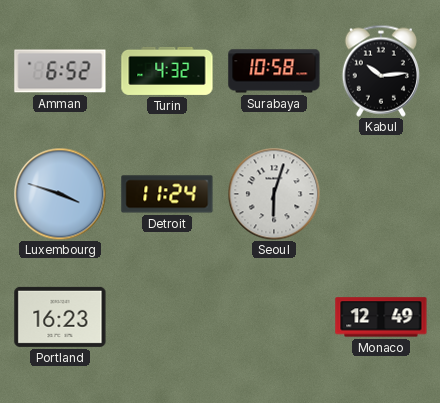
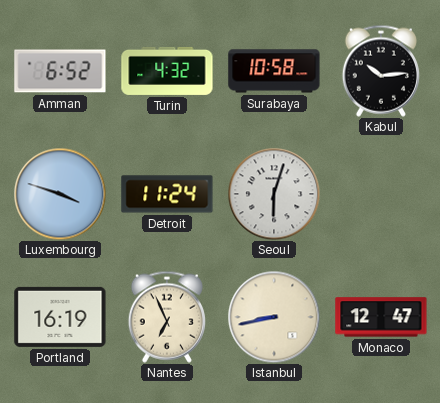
Portland: 16:23 -> 16:19 (60, 317)
Nantes: none -> 6:56 (167, 317)
Istanbul: none -> 8:43 (274, 317)
Monaco: 12:49 -> 12:47 (381, 317)
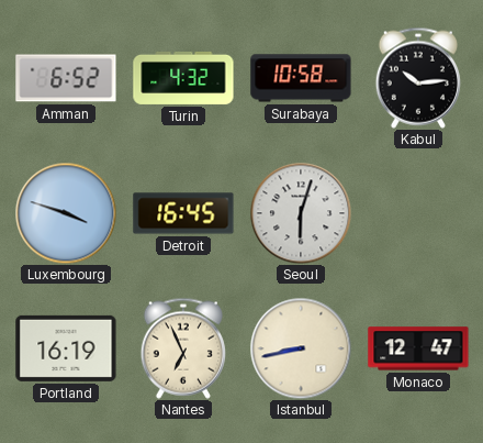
Detroit: 11:24 -> 16:45 (183, 213)
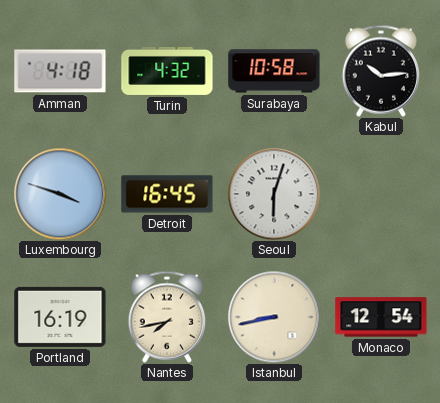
Amman: 6:52 -> 4:18 (60, 71)
Nantes: 6:56 -> 7:43 (167, 317)
Monaco: 12:47 -> 12:54 (381, 317)
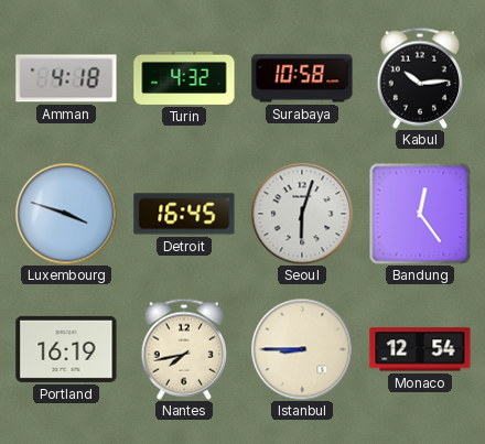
Bandung: none -> 12:24 (420, 214)
Istanbul: 8:43 -> 8:45 (302, 349)
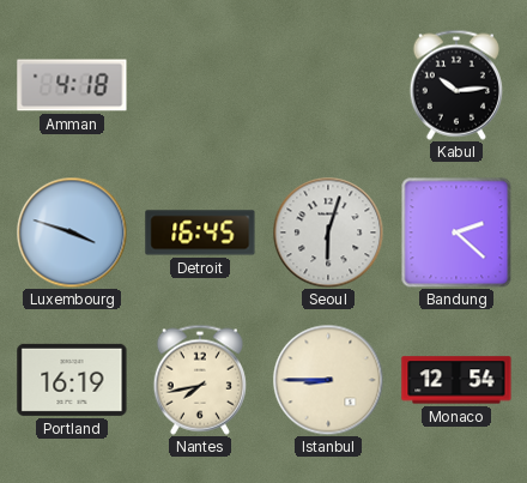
Turin: 4:32 -> none (184, 78)
Surabaya: 10:58 -> none (302, 78)
Bandung: 12:24 -> 2:22 (456, 233)
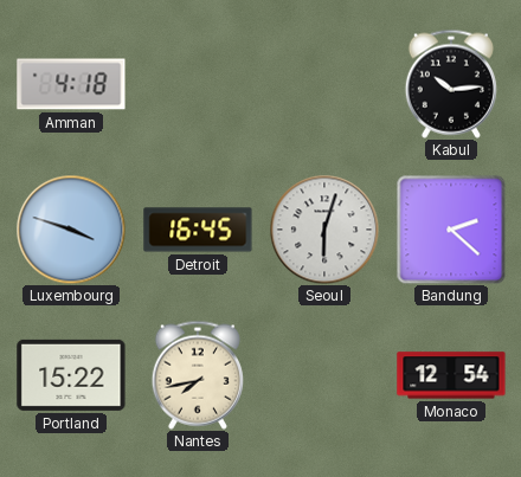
Portland: 16:19 -> 15:22 (71, 375)
Istanbul: 8:45 -> none (328, 380)
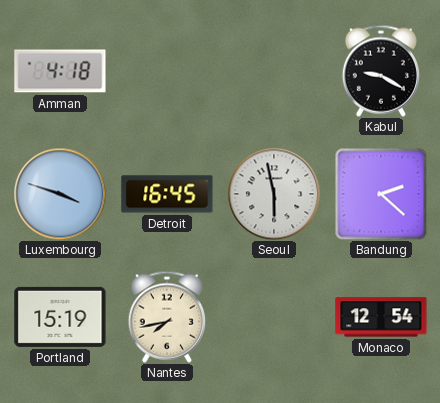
Kabul: 10:14 -> 9:20 (381, 71)
Seoul: 6:03 -> 5:58 (274, 194)
Portland: 15:22 -> 15:19 (60, 317)
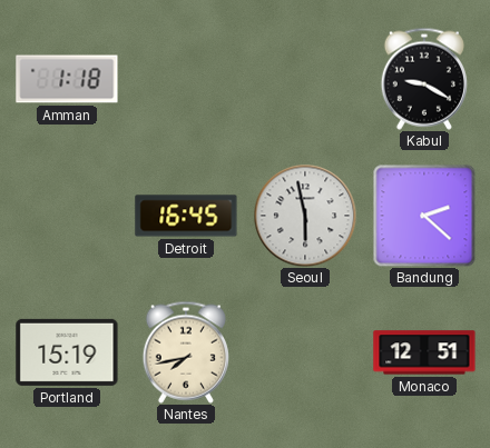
Amman: 4:18 -> 1:18 (67, 79)
Luxembourg: 3:48 -> none (60, 194)
Monaco: 12:54 -> 12:51 (424, 352)
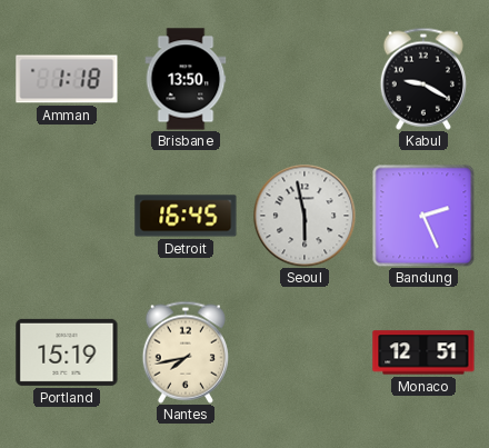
Brisbane: none -> 13:50 (186, 79)
Bandung: 2:22 -> 2:26 (423, 216)
